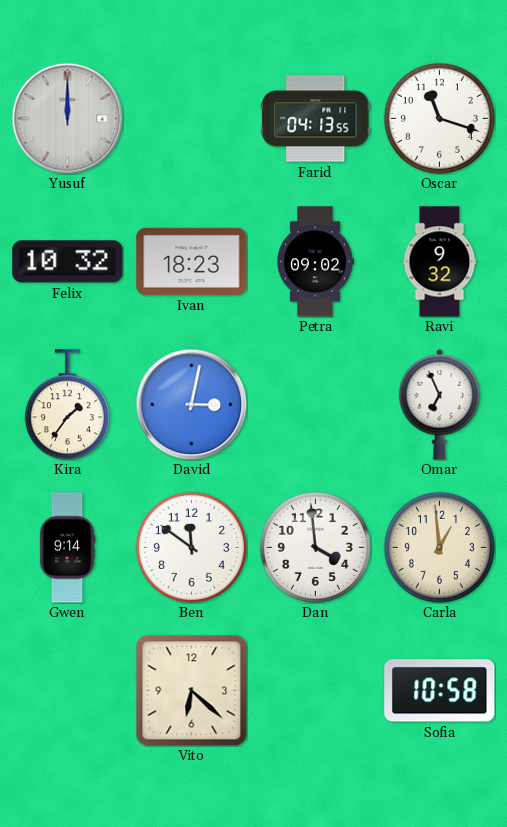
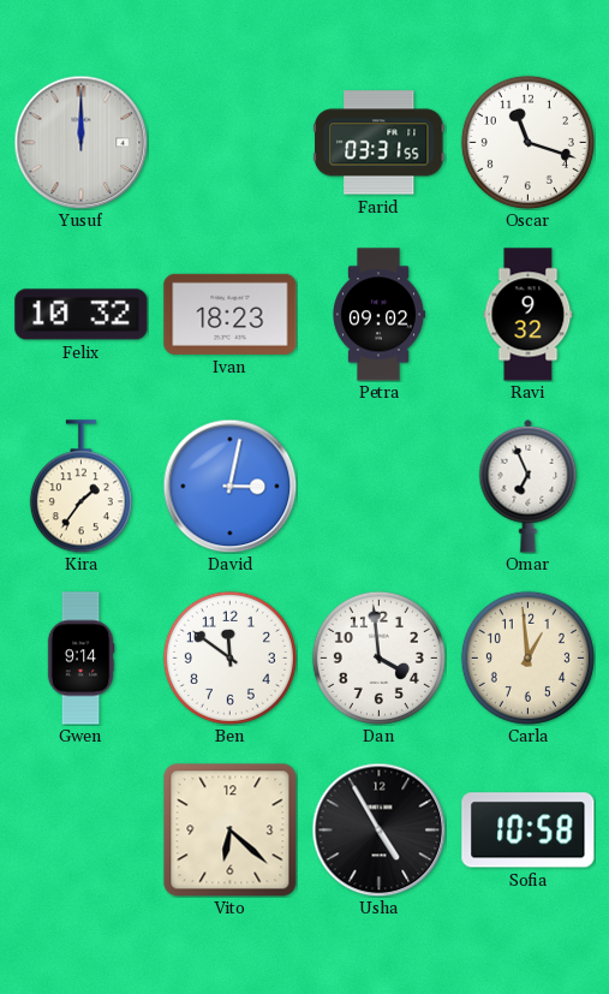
Farid: 04:13 -> 03:31 (380, 143)
Usha: none -> 4:55 (378, 829)
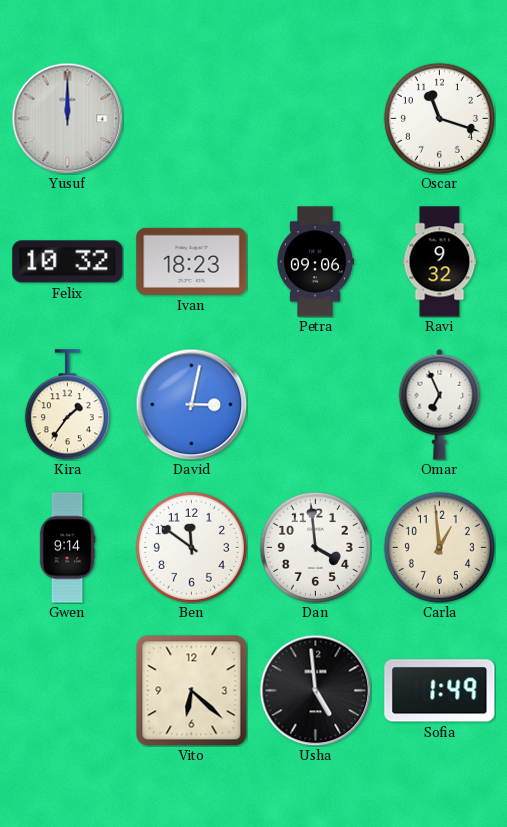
Farid: 03:31 -> none (380, 143)
Petra: 09:02 -> 09:06 (316, 262)
Usha: 4:55 -> 4:59 (315, 690)
Sofia: 10:58 -> 1:49 (440, 691)
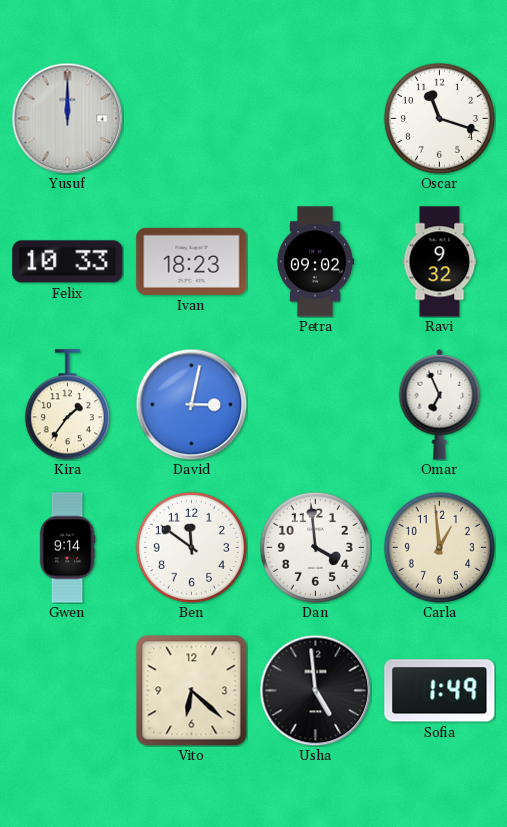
Felix: 10:32 -> 10:33 (68, 262)
Petra: 09:06 -> 09:02 (316, 262)
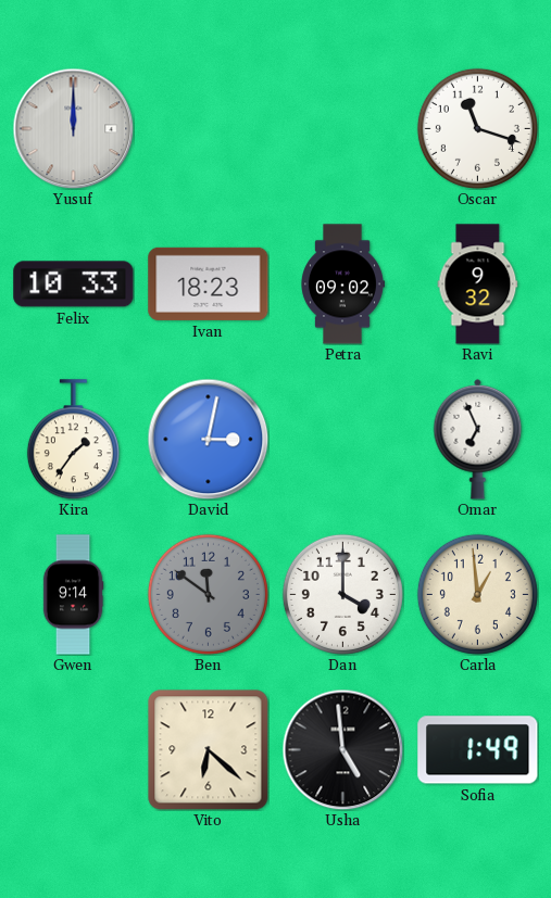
Ben dial: white -> grey (208, 594)
Dan: 3:59 -> 4:00 (342, 594)
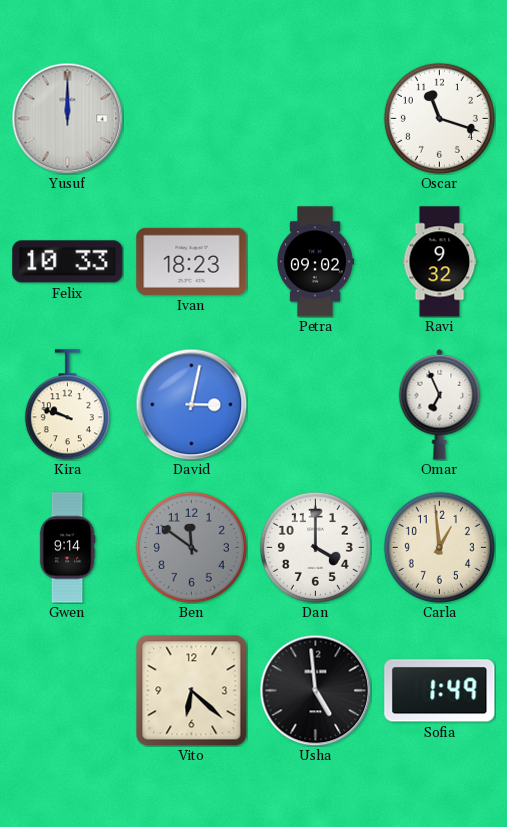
Kira: 1:36 -> 9:48 (67, 405)
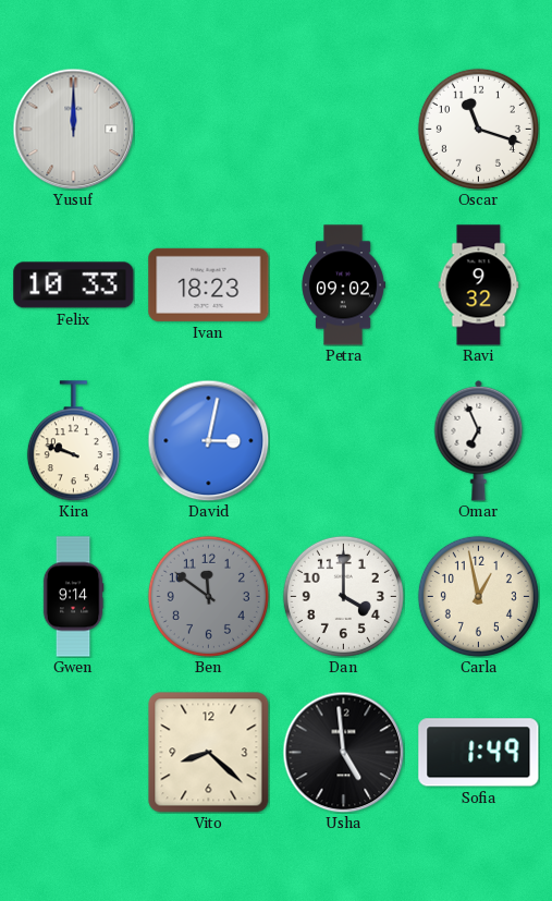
Carla: 12:59 -> 12:58 (478, 596)
Vito: 6:22 -> 8:22 (208, 752)
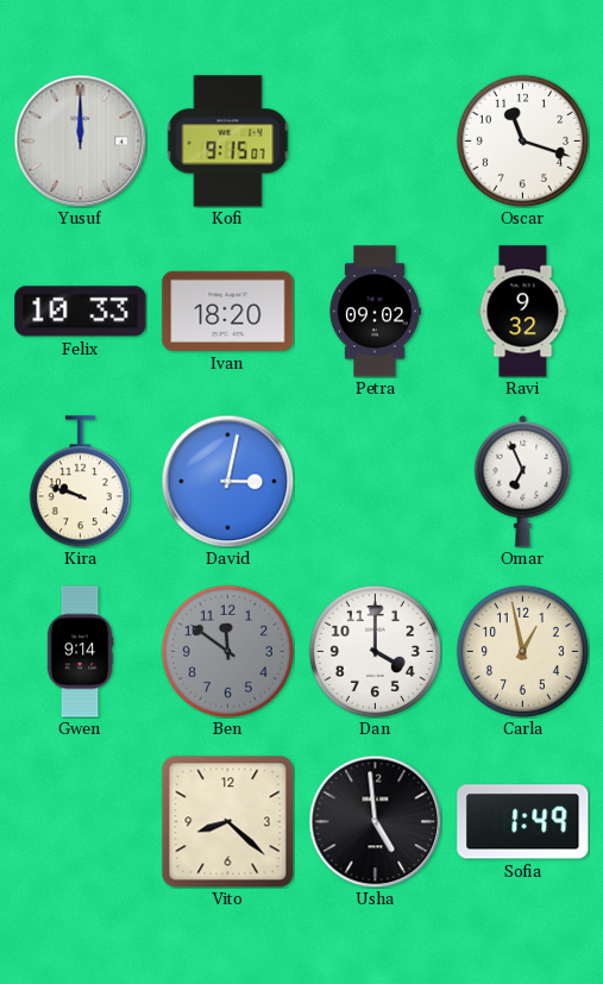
Kofi: none -> 9:15 (228, 142)
Ivan: 18:23 -> 18:20 (228, 311)
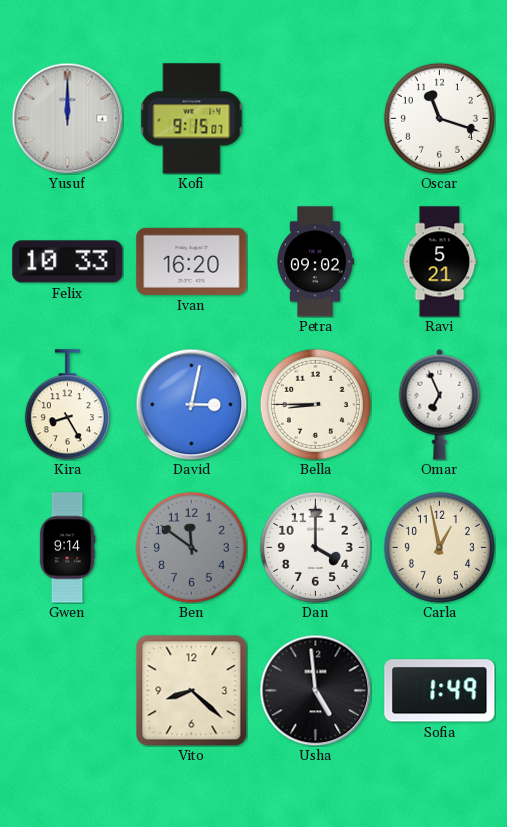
Ivan: 18:20 -> 16:20 (192, 261)
Ravi: 9:32 -> 5:21 (440, 262)
Kira: 9:48 -> 8:25 (67, 405)
Bella: none -> 8:45 (315, 404)
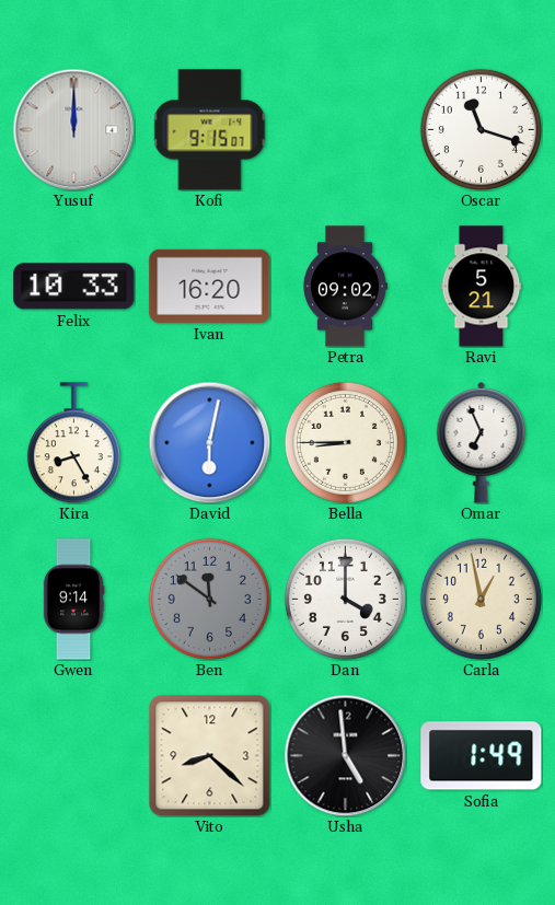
David: 3:02 -> 6:02 (209, 442)
